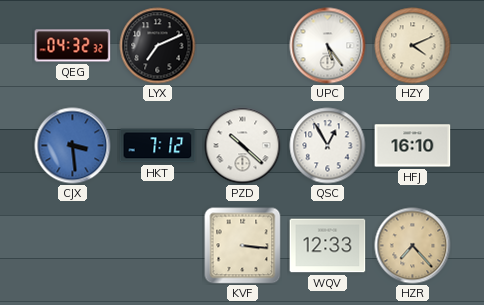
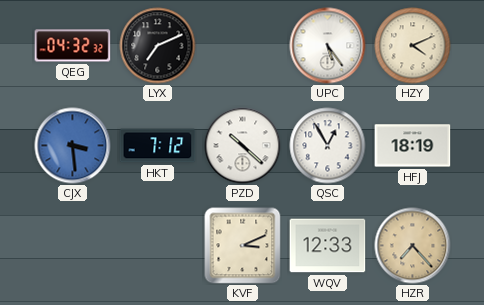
HFJ: 16:10 -> 18:19 (413, 146)
KVF: 3:16 -> 3:11 (243, 246)
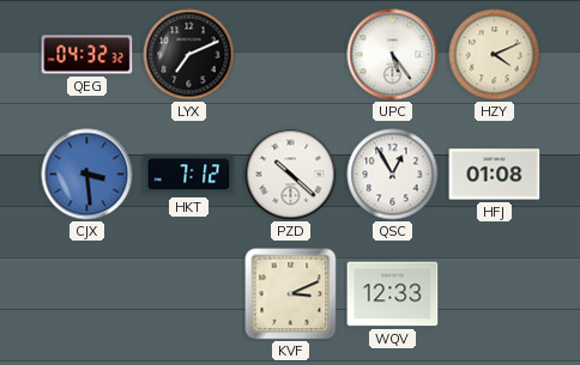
HFJ: 18:19 -> 01:08 (495, 175)
HZR: 7:23 -> none (413, 246)
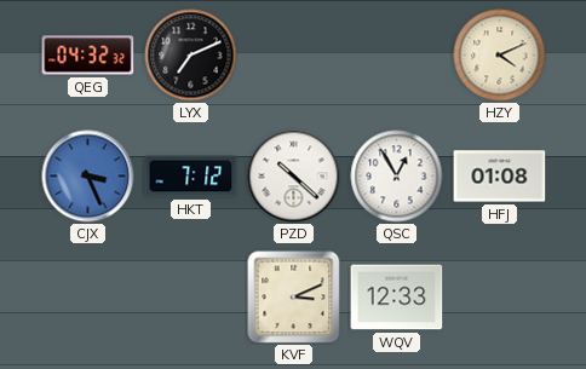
UPC: 5:24 -> none (393, 55)
CJX: 3:29 -> 3:26 (88, 177)
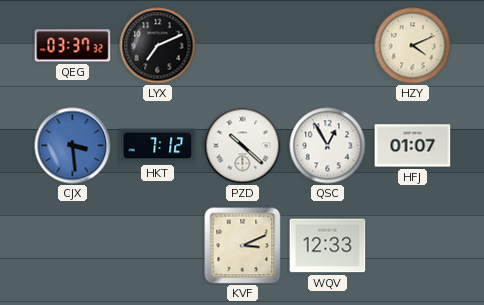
QEG: 04:32 -> 03:37 (73, 46)
CJX: 3:26 -> 3:29 (73, 146)
HFJ: 01:08 -> 01:07 (413, 146)
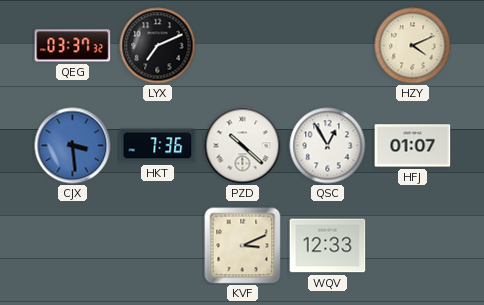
HKT: 7:12 -> 7:36 (158, 146)
